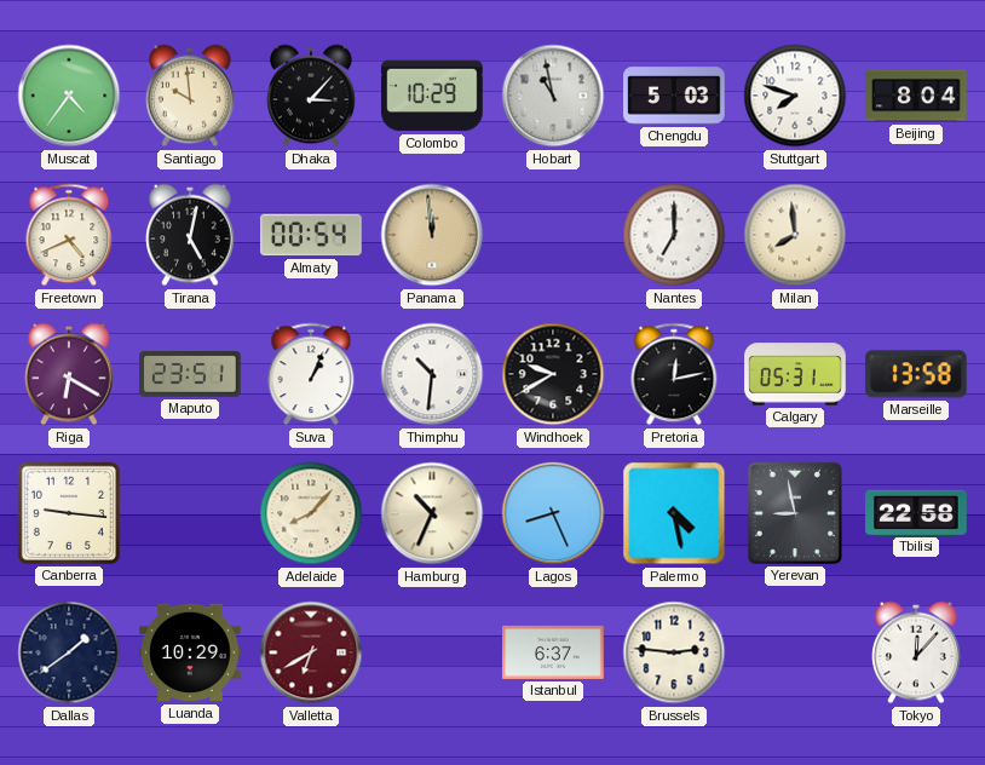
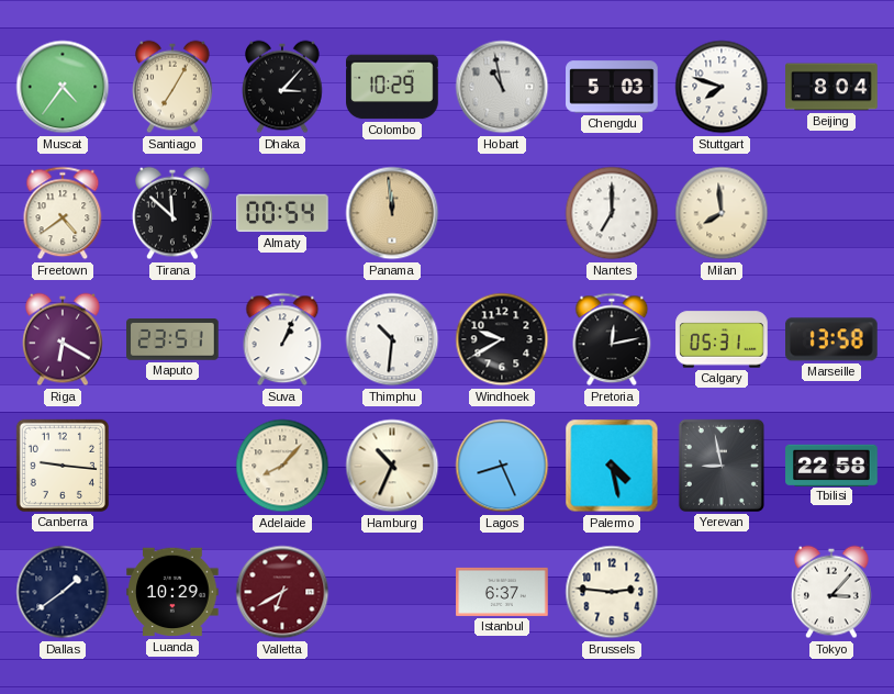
Santiago: 9:59 -> 7:05 (174, 87)
Freetown: 4:41 -> 4:39 (63, 213)
Tirana: 5:02 -> 11:52 (174, 213)
Tokyo: 12:07 -> 3:07 (832, 592)
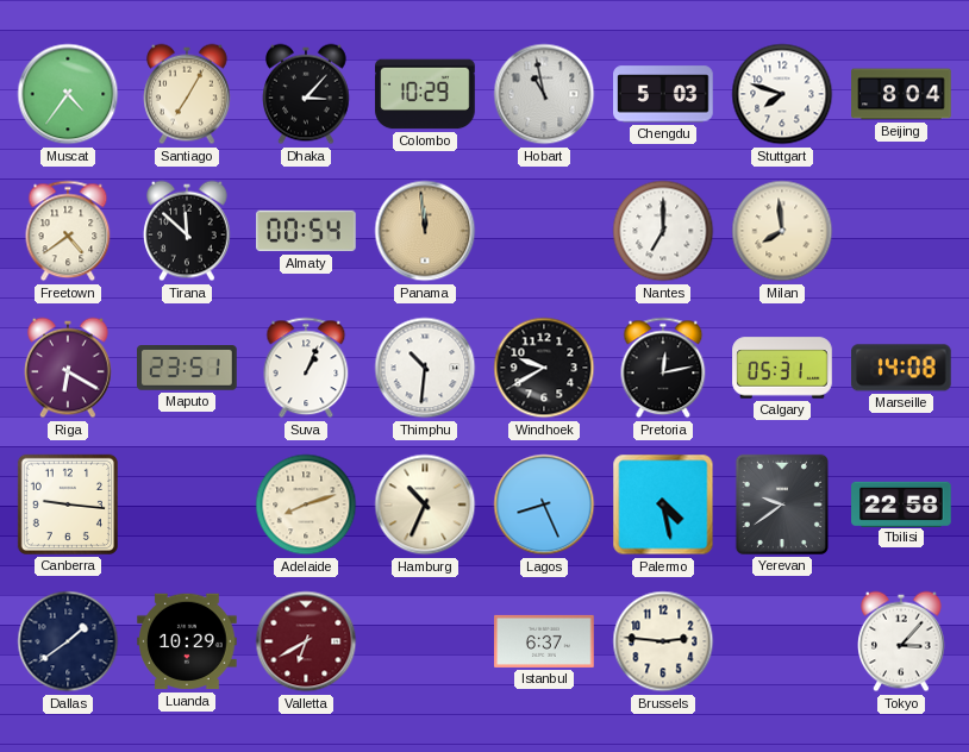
Marseille: 13:58 -> 14:08 (902, 368)
Adelaide: 8:07 -> 8:12 (306, 505)
Yerevan: 8:58 -> 9:39 (782, 505)
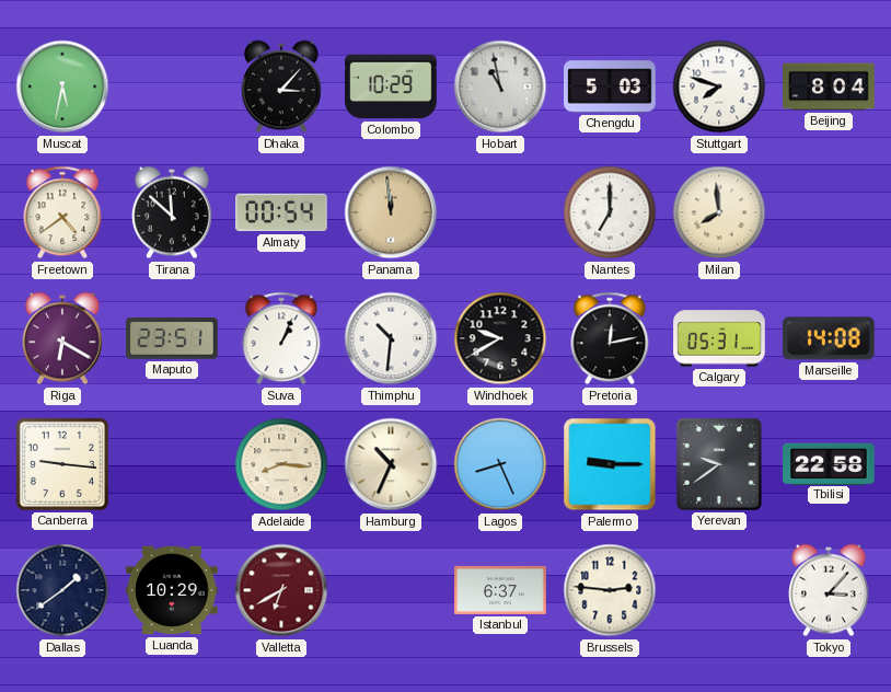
Muscat: 4:36 -> 5:32 (62, 86)
Santiago: 7:05 -> none (188, 94)
Adelaide: 8:12 -> 8:16 (281, 464)
Palermo: 4:28 -> 9:15 (610, 464)
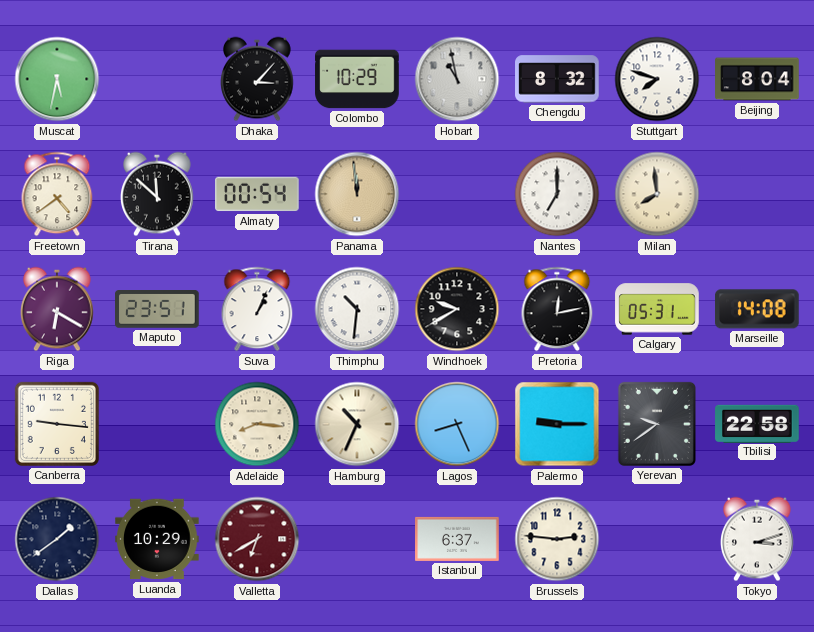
Chengdu: 5:03 -> 8:32 (557, 79)
Tokyo: 3:07 -> 3:12 (758, 539)
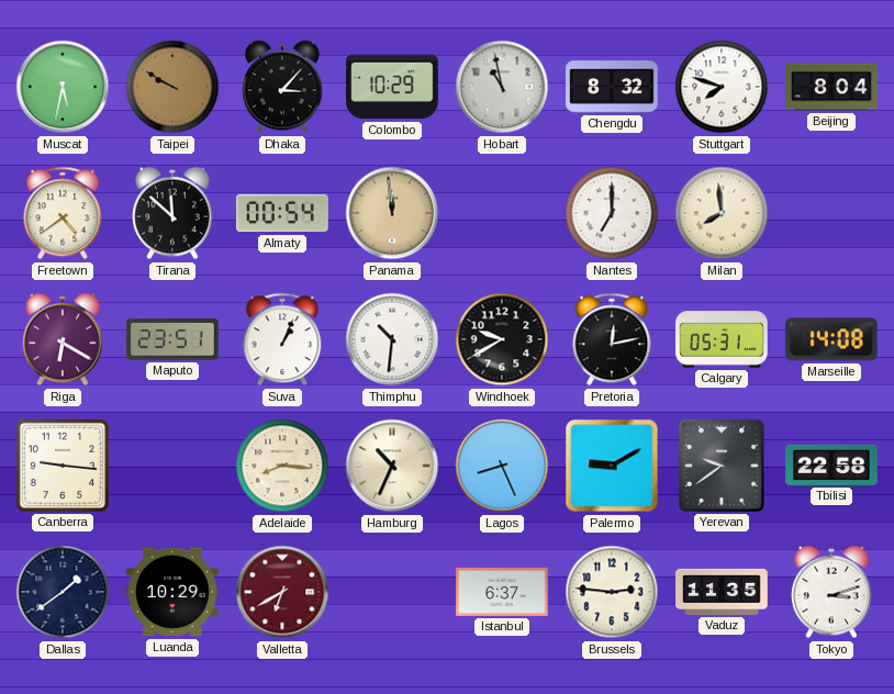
Taipei: none -> 9:50 (172, 87)
Palermo: 9:15 -> 9:10 (612, 466)
Vaduz: none -> 11:35 (722, 592)
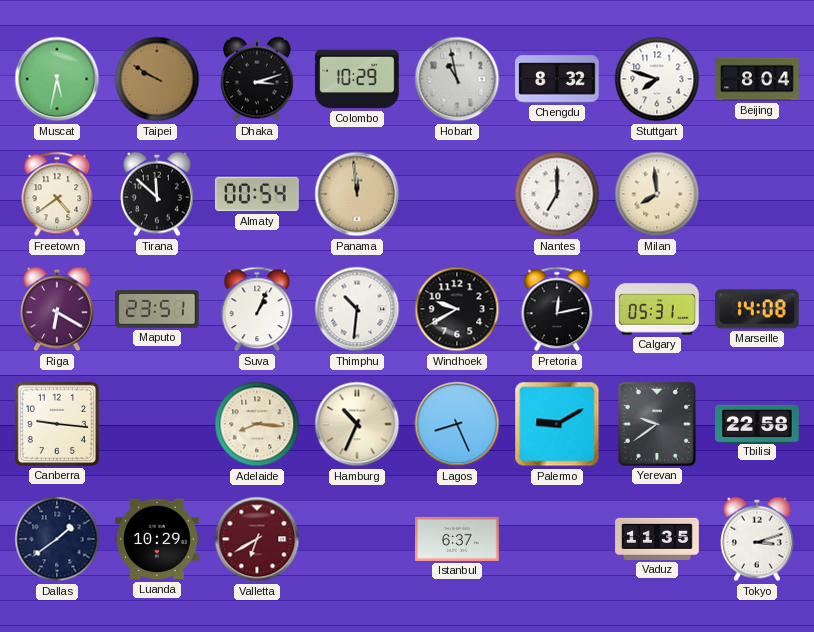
Dhaka: 3:07 -> 3:12 (258, 79)
Brussels: 2:46 -> none (612, 592)
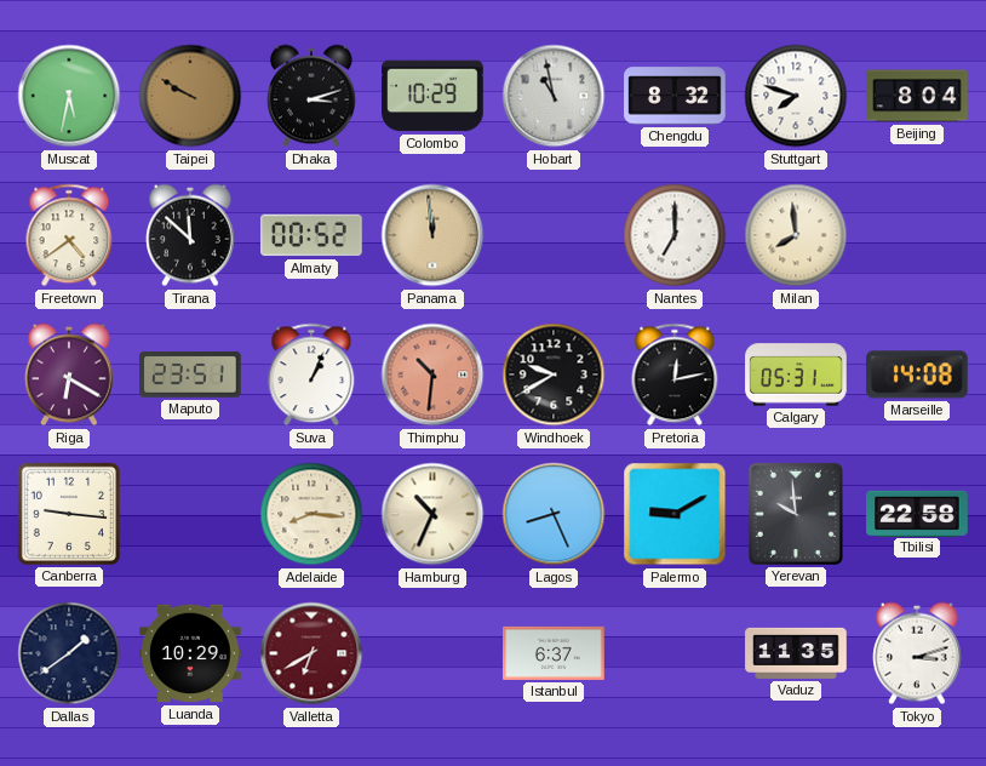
Almaty: 00:54 -> 00:52 (311, 235)
Thimphu dial: white -> salmon (432, 375)
Yerevan: 9:39 -> 9:59 (796, 514)
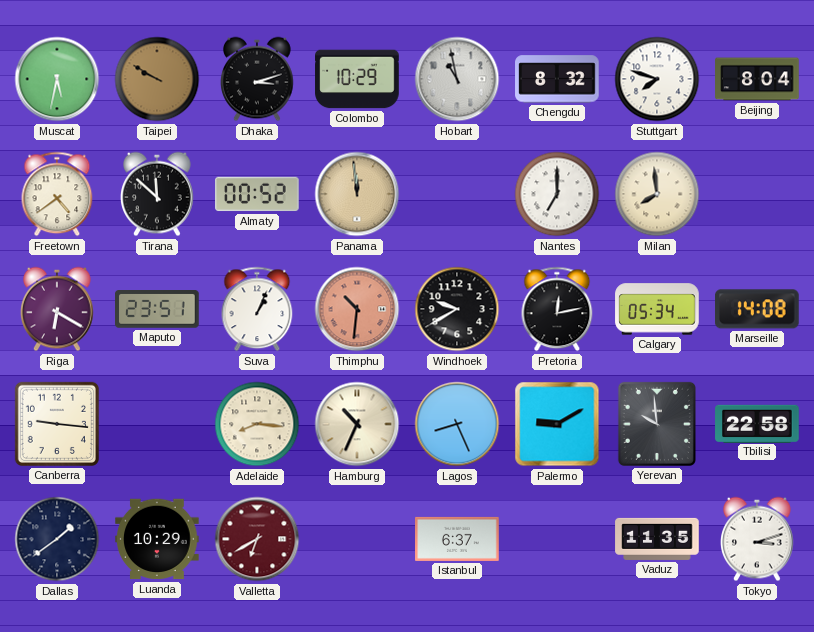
Calgary: 05:31 -> 05:34 (657, 309)
